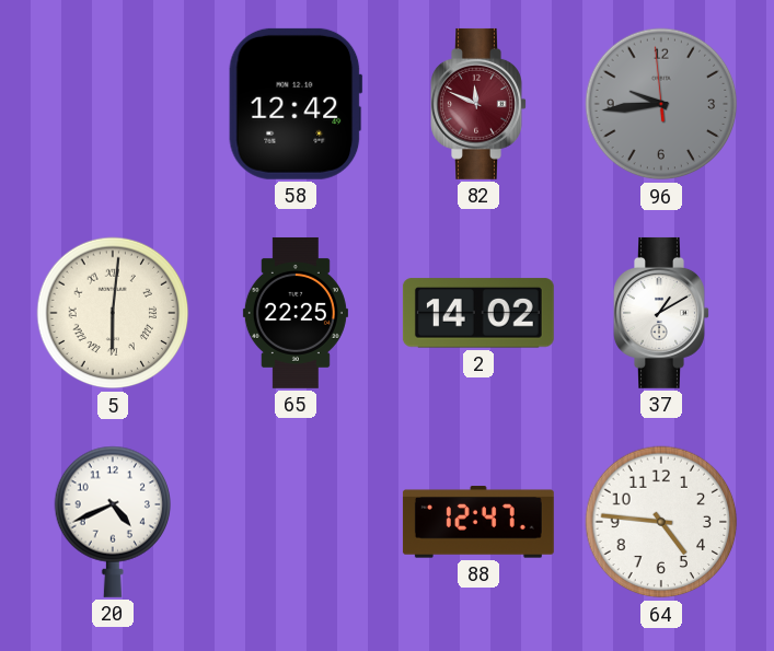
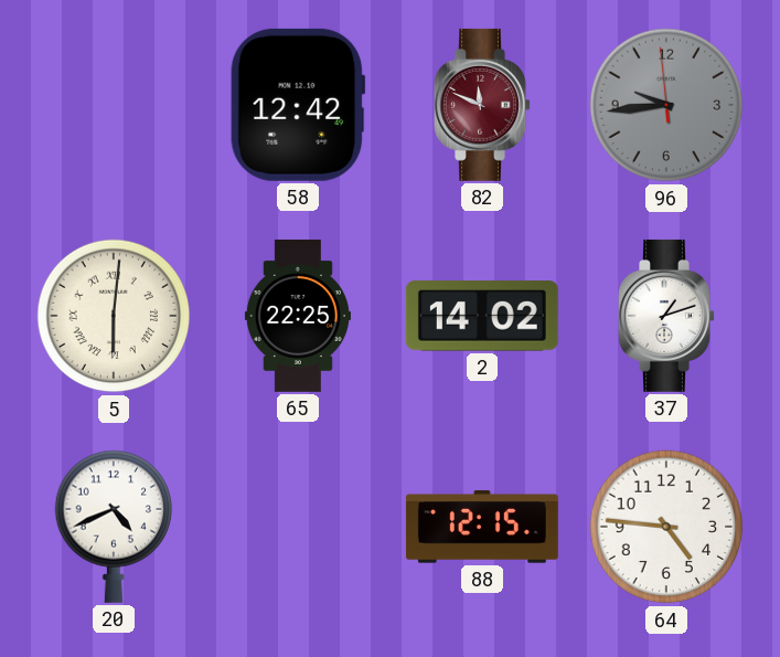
37: 1:10 -> 1:12 (666, 316)
88: 12:47 -> 12:15 (482, 527)
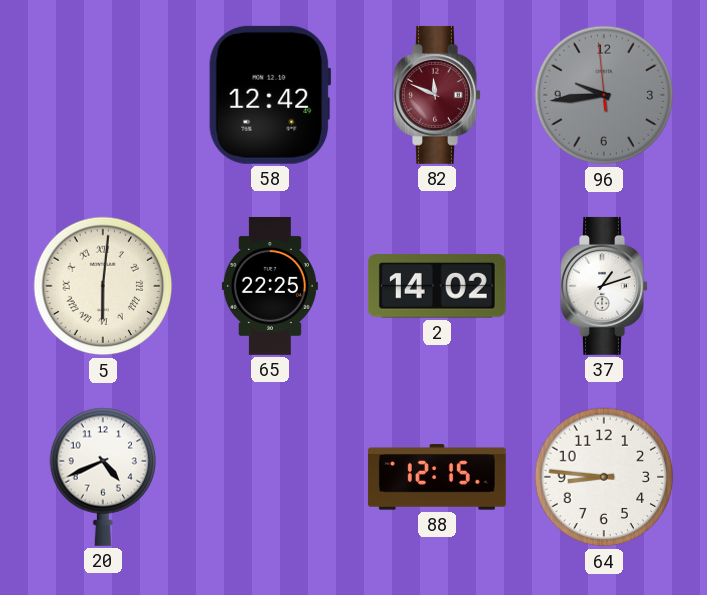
64: 4:46 -> 8:46 (604, 477)
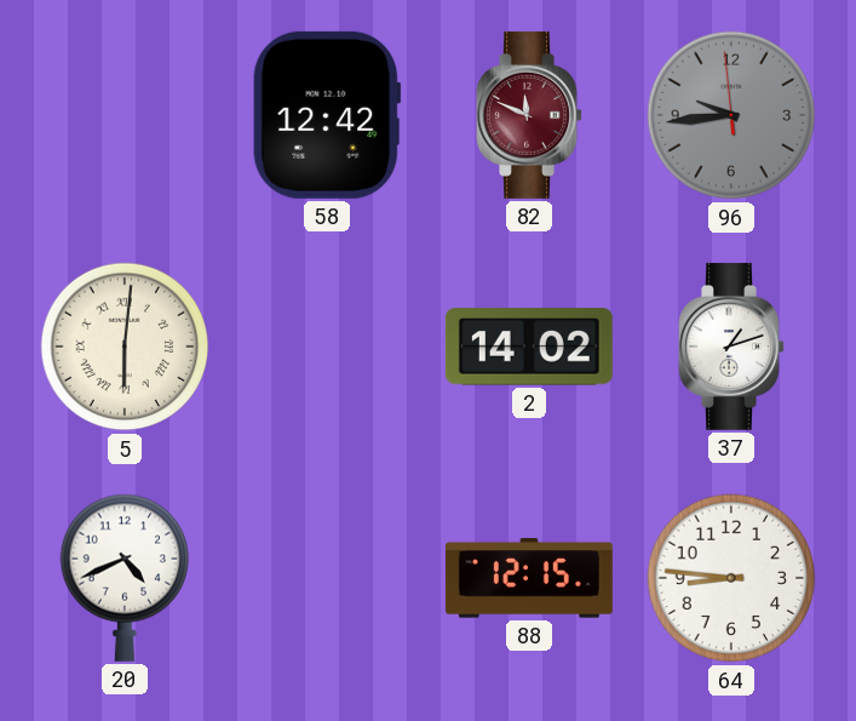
65: 22:25 -> none (270, 286)
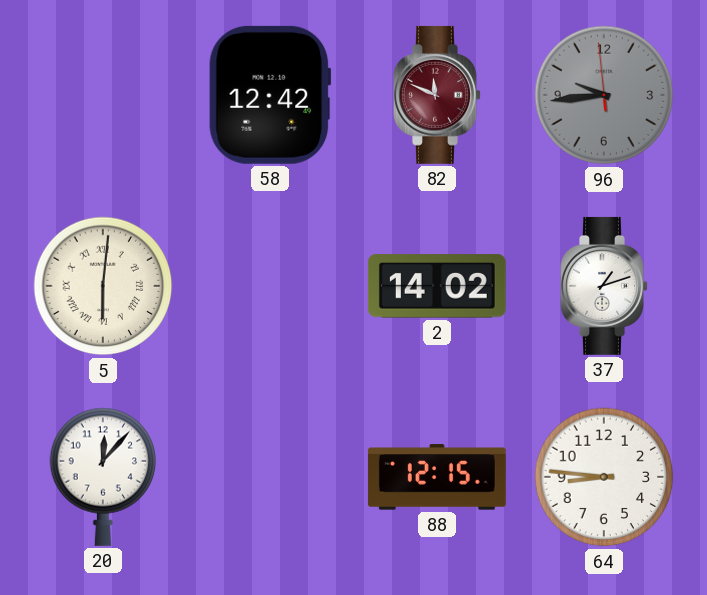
20: 4:41 -> 12:07 (103, 477)
